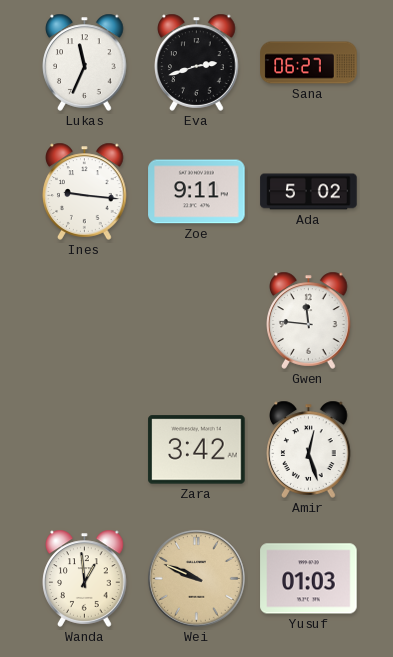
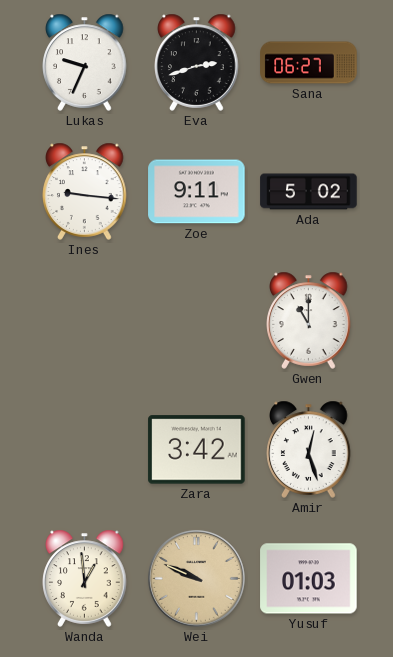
Lukas: 11:34 -> 9:34 (85, 62)
Gwen: 11:46 -> 11:00 (309, 320)
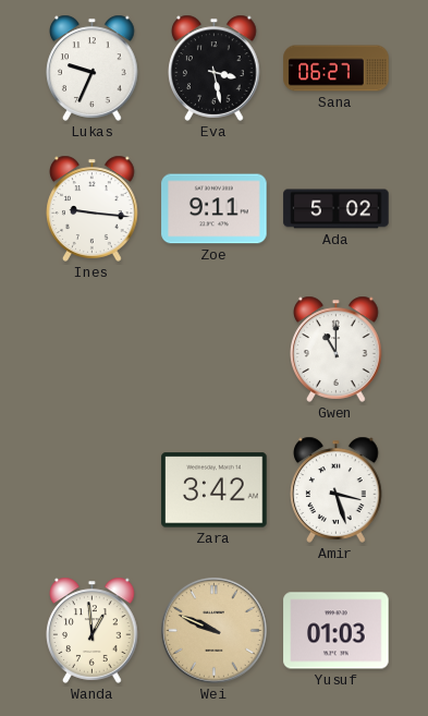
Eva: 2:42 -> 3:28 (215, 68)
Amir: 12:27 -> 3:27 (337, 489)
